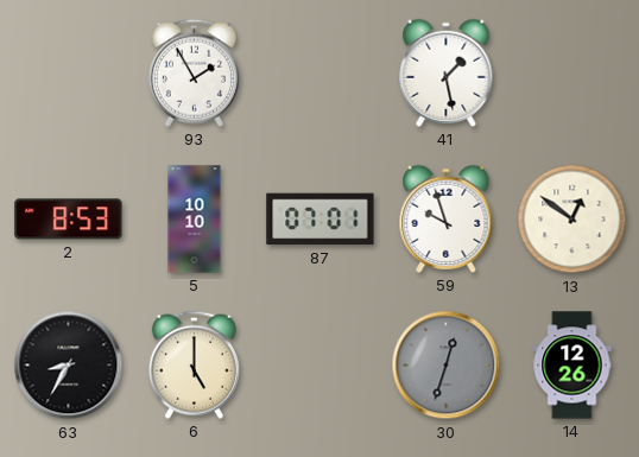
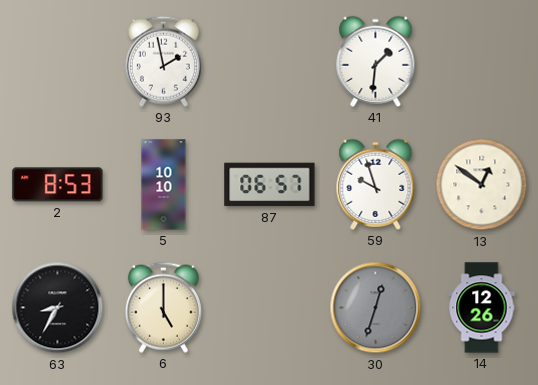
93: 1:55 -> 1:58 (163, 61)
41: 1:28 -> 1:31 (376, 61)
87: 07:01 -> 06:57 (270, 185)
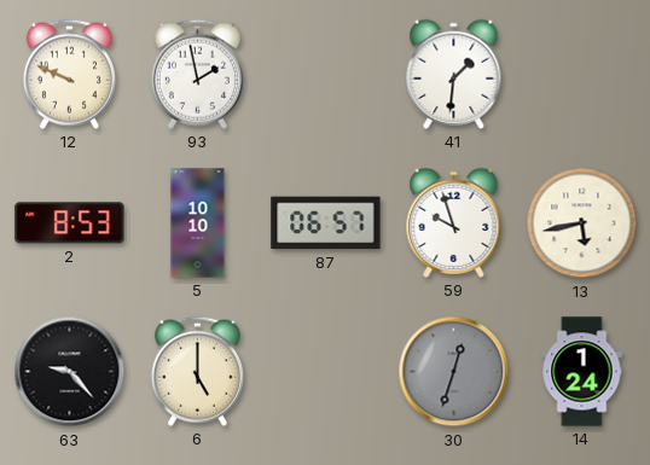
12: none -> 9:49 (69, 74)
13: 12:51 -> 5:43 (582, 223)
63: 8:35 -> 9:23 (70, 372)
14: 12:26 -> 1:24 (582, 372)
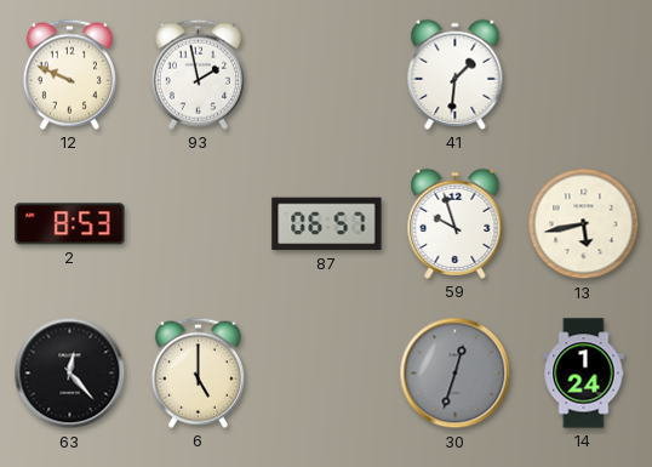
5: 10:10 -> none (198, 223)
63: 9:23 -> 12:23 (70, 374)
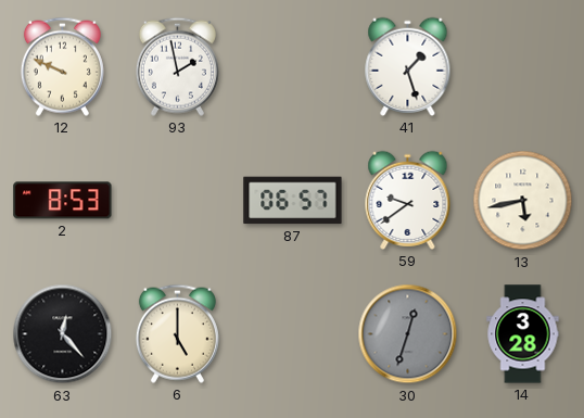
41: 1:31 -> 1:27 (408, 66)
59: 9:57 -> 9:39 (408, 200)
14: 1:24 -> 3:28 (523, 334)
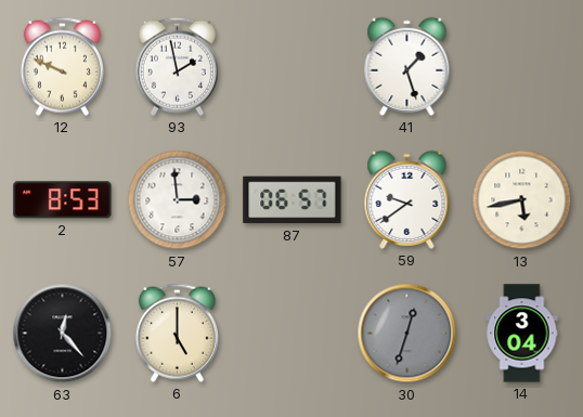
57: none -> 2:59 (178, 200)
14: 3:28 -> 3:04 (522, 334)
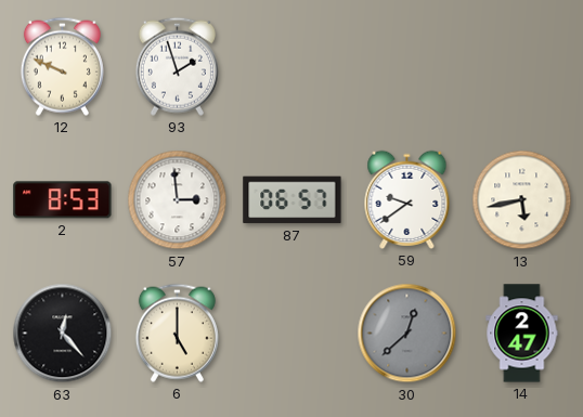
93: 1:58 -> 1:57 (177, 66)
41: 1:27 -> none (407, 66)
30: 12:33 -> 12:38 (407, 334)
14: 3:04 -> 2:47 (522, 334)
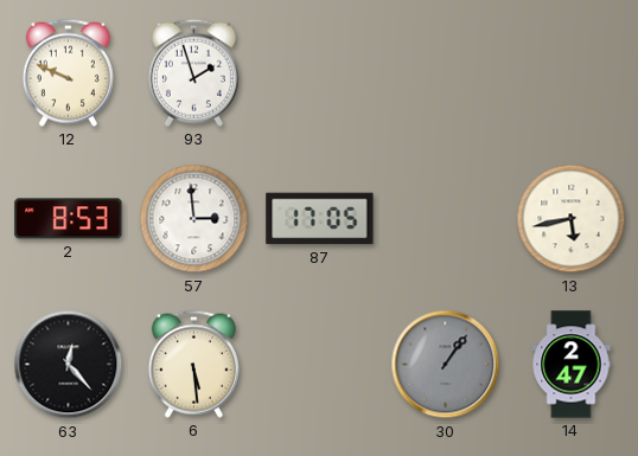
87: 06:57 -> 17:05 (320, 219)
59: 9:39 -> none (407, 199)
6: 5:00 -> 5:29 (193, 364)
30: 12:38 -> 1:06 (446, 365)
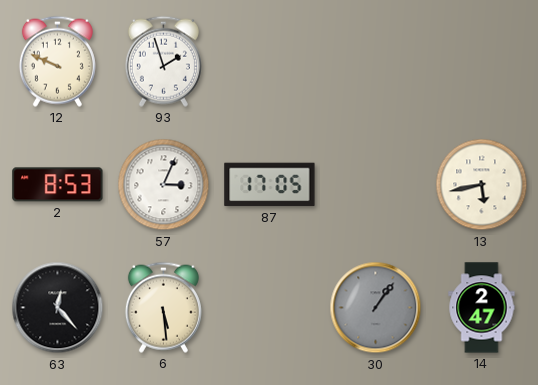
57: 2:59 -> 3:04 (164, 185)
